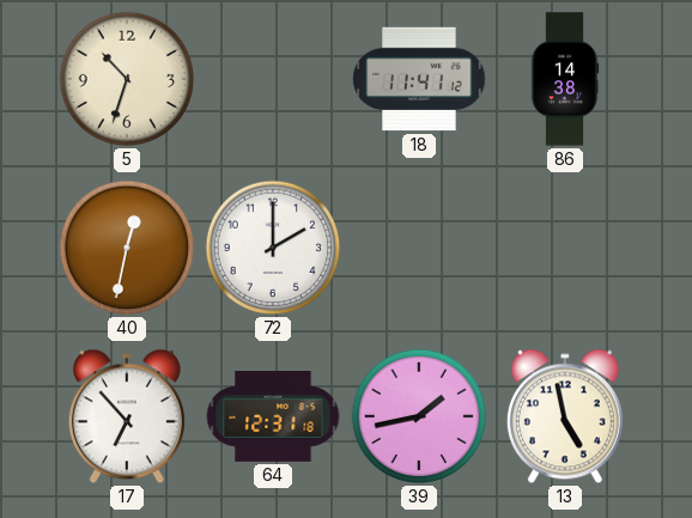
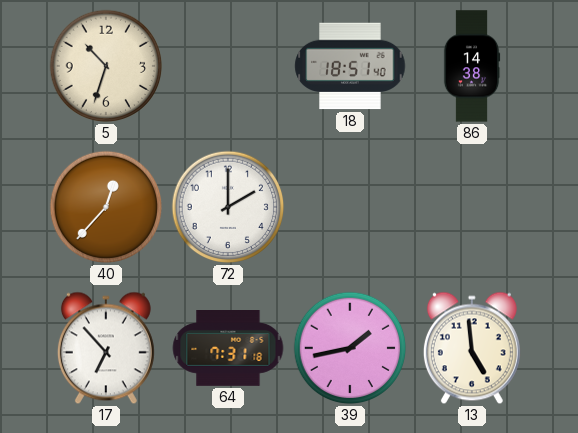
18: 11:41 -> 18:51 (350, 66)
40: 12:32 -> 12:37 (106, 207)
64: 12:31 -> 7:31 (228, 349)
13: 4:58 -> 4:59 (472, 348)
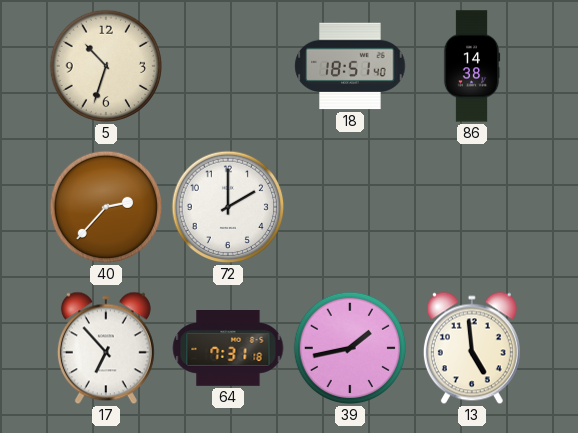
40: 12:37 -> 2:37 (106, 207)
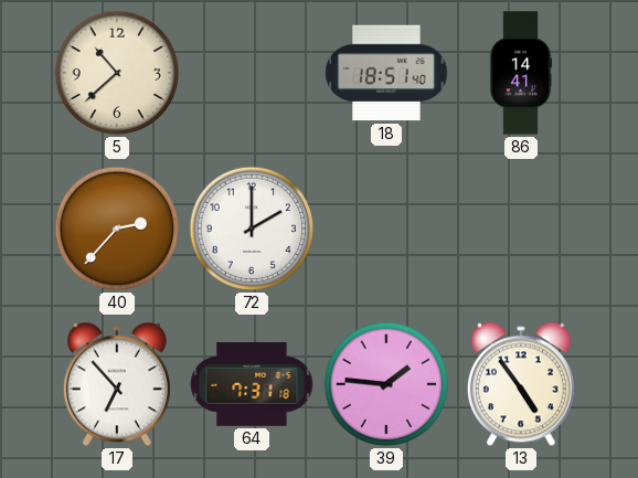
5: 10:33 -> 10:38 (117, 73)
86: 14:38 -> 14:41 (521, 73)
39: 1:43 -> 1:46 (386, 384)
13: 4:59 -> 4:54 (521, 384)
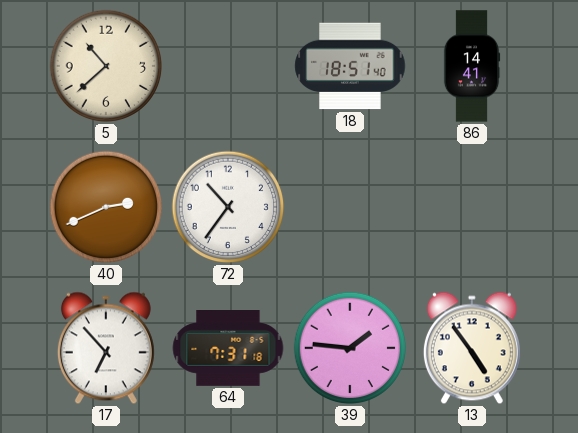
40: 2:37 -> 2:41 (106, 207)
72: 2:00 -> 10:36 (228, 207)
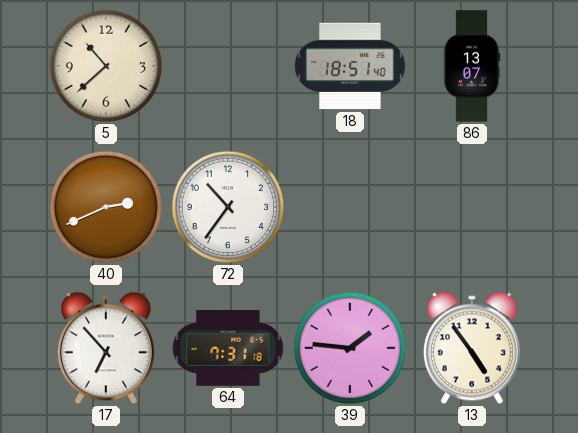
86: 14:41 -> 13:07 (472, 66)
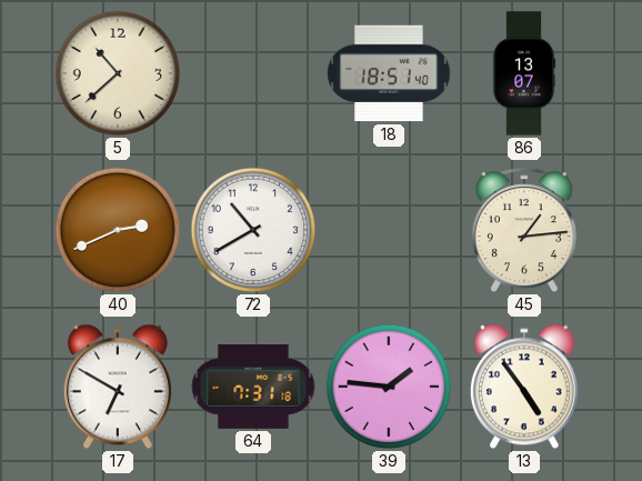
72: 10:36 -> 10:40 (253, 230)
45: none -> 1:14 (524, 231)
17: 6:53 -> 6:50 (118, 387)
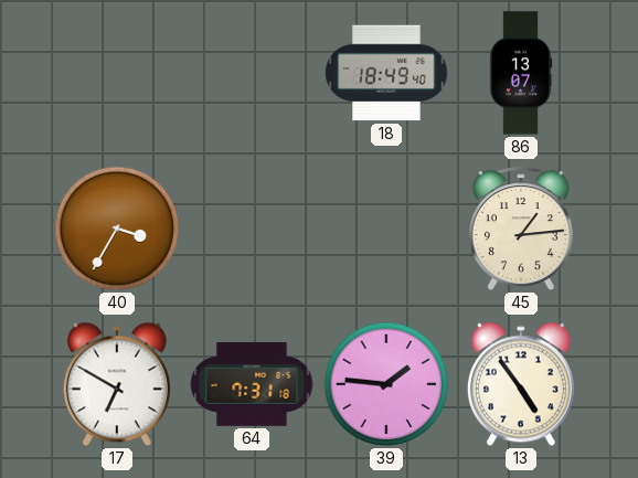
5: 10:38 -> none (118, 73)
18: 18:51 -> 18:49 (386, 73)
40: 2:41 -> 3:35 (117, 229)
72: 10:40 -> none (253, 230)
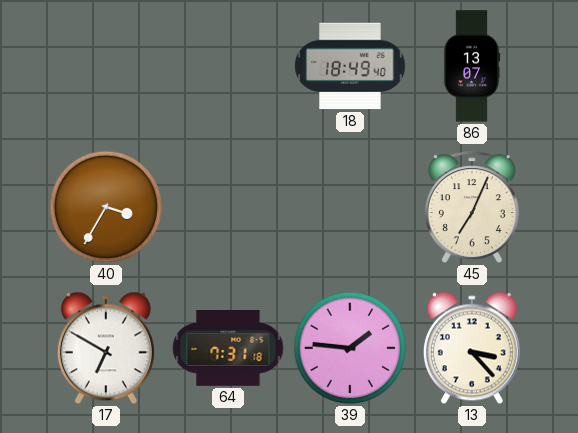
45: 1:14 -> 7:04 (472, 208)
13: 4:54 -> 3:23 (472, 348)
